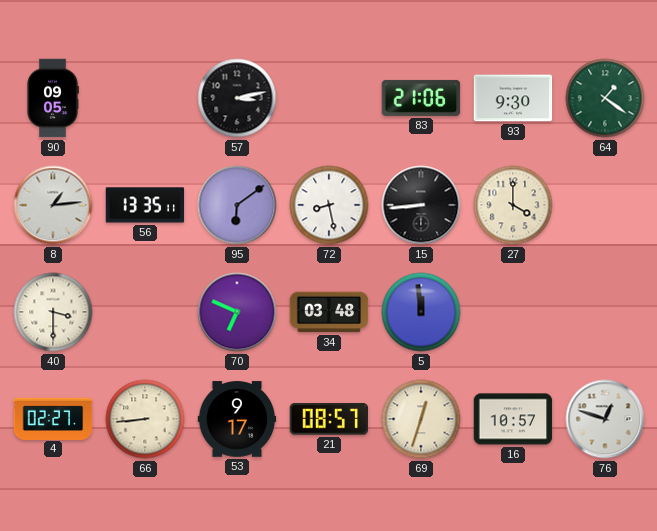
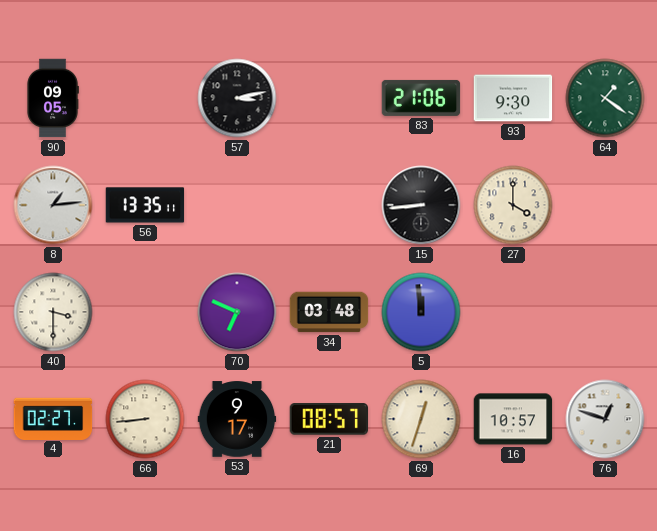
95: 6:09 -> none (237, 205)
72: 8:28 -> none (329, 205)
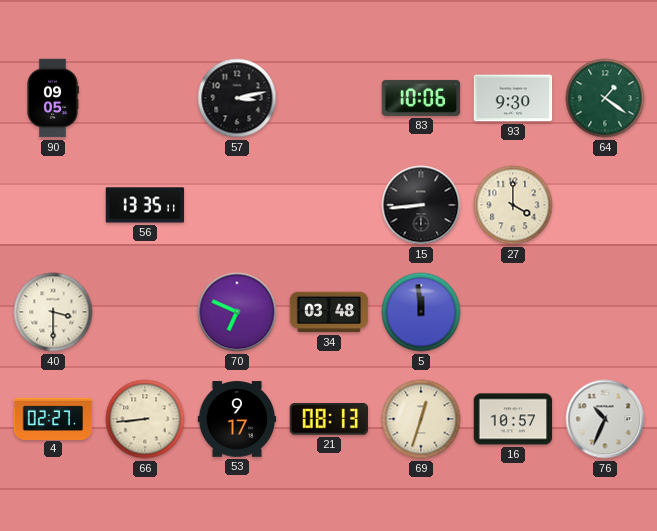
83: 21:06 -> 10:06 (421, 98)
8: 1:14 -> none (53, 205)
21: 08:57 -> 08:13 (328, 419)
76: 12:48 -> 10:34 (605, 419)
